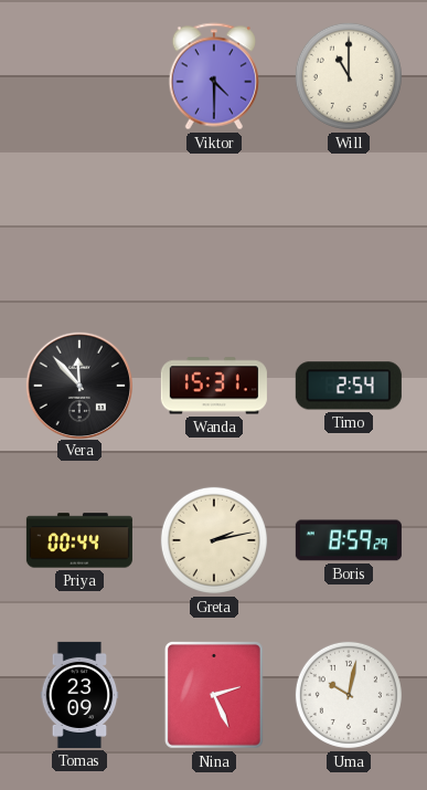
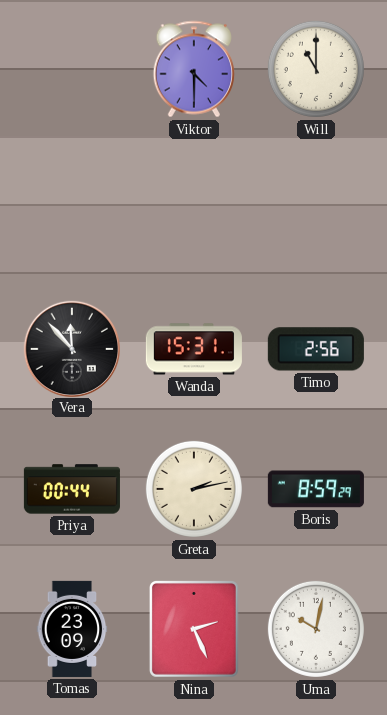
Timo: 2:54 -> 2:56 (316, 349)
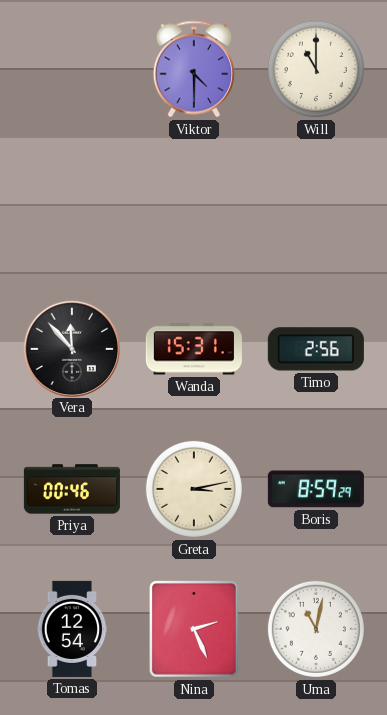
Priya: 00:44 -> 00:46 (72, 489)
Greta: 2:13 -> 3:13 (194, 489)
Tomas: 23:09 -> 12:54 (72, 629)
Uma: 10:02 -> 11:02 (316, 629)
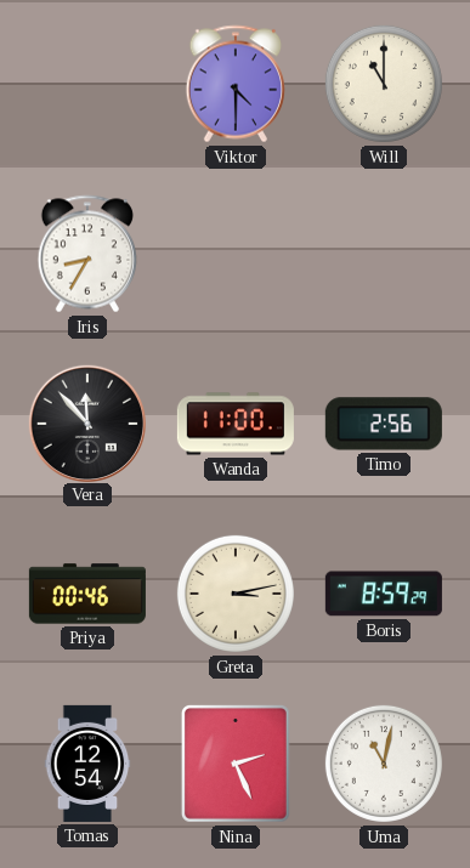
Iris: none -> 8:35 (86, 254)
Wanda: 15:31 -> 11:00 (236, 424)
